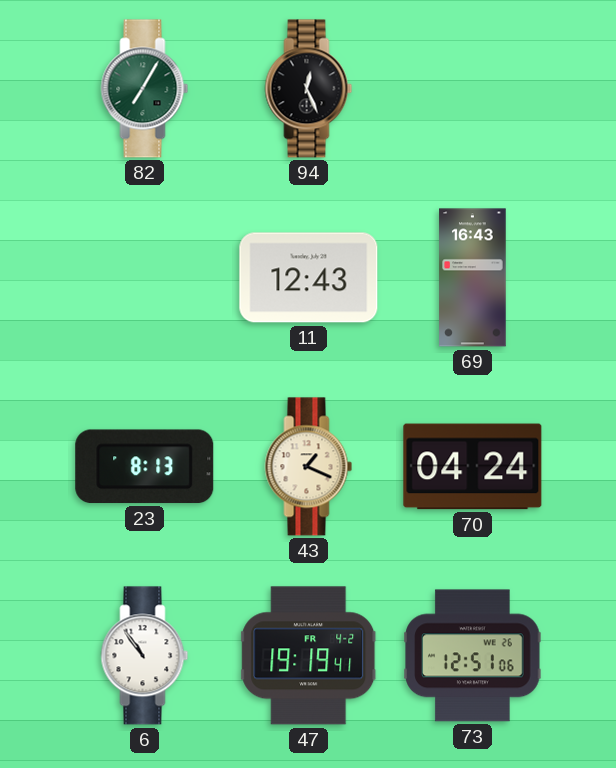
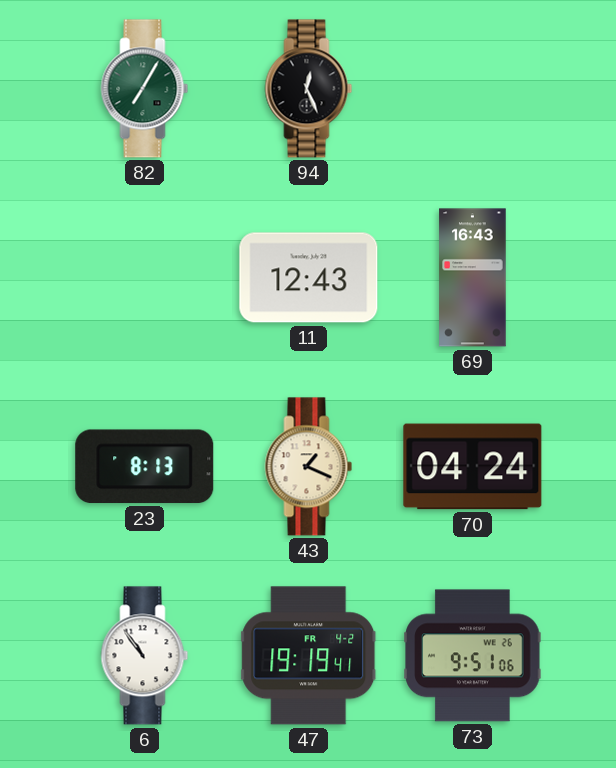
73: 12:51 -> 9:51 (473, 656)
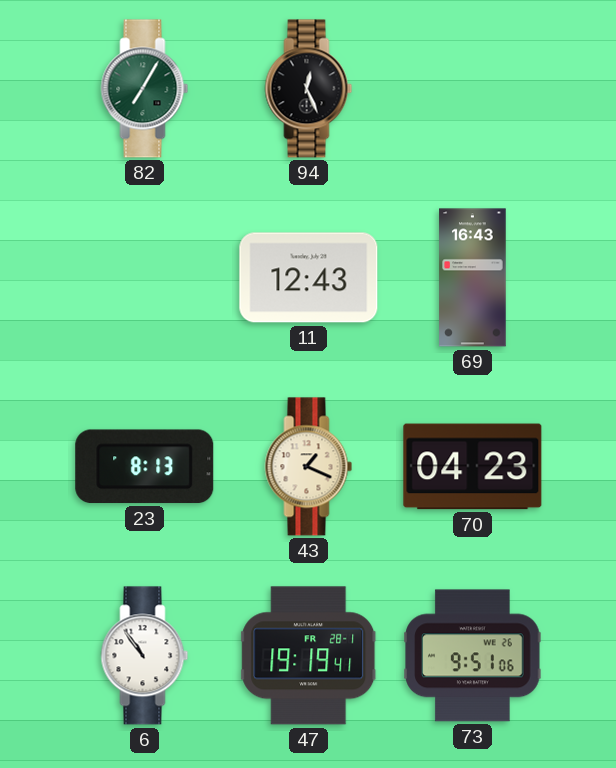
70: 04:24 -> 04:23 (473, 467)
47 date: FR 4-2 -> FR 28-1 (309, 656)
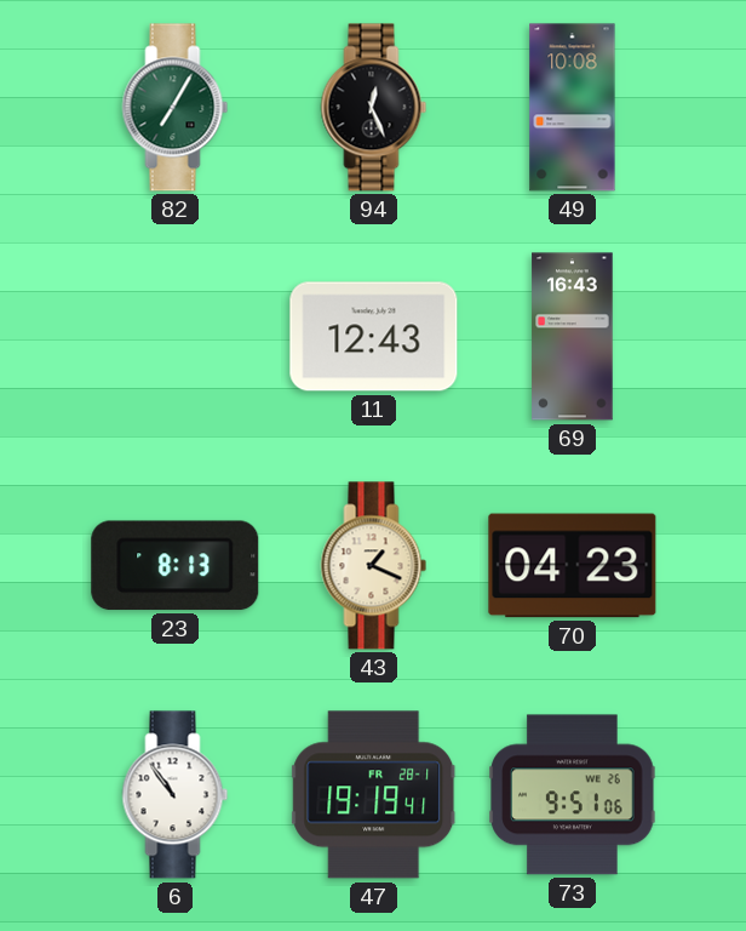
49: none -> 10:08 (573, 108)
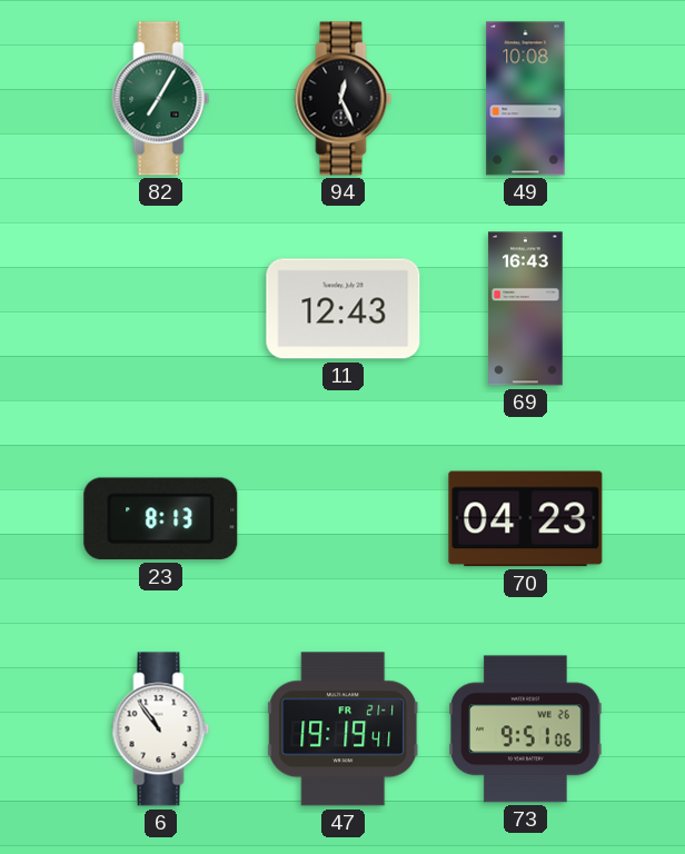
43: 1:19 -> none (374, 566)
47 date: FR 28-1 -> FR 21-1 (344, 729)
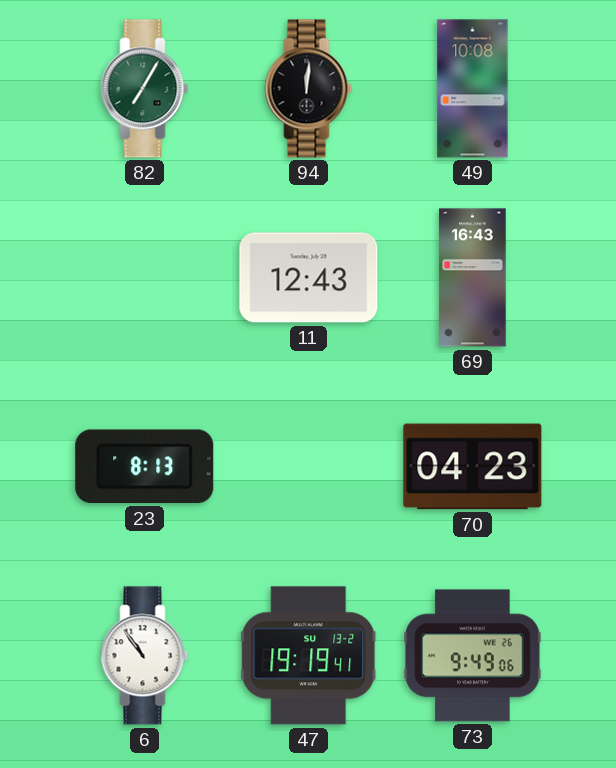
94: 12:26 -> 12:01 (309, 89)
47 date: FR 21-1 -> SU 13-2 (309, 656)
73: 9:51 -> 9:49 (473, 656)
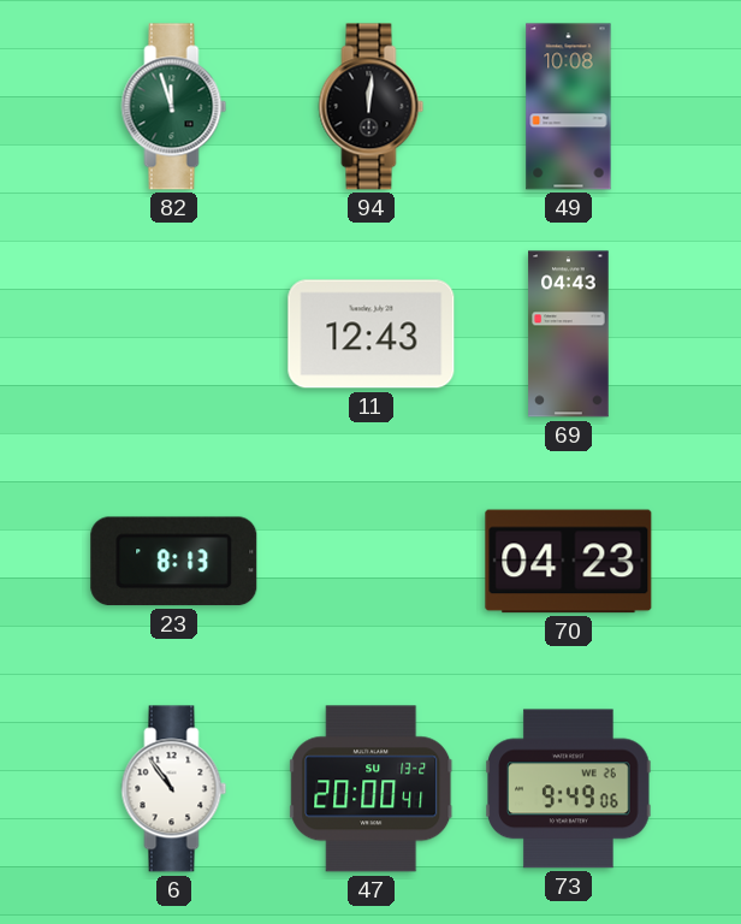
82: 7:05 -> 11:57 (174, 107)
69: 16:43 -> 04:43 (569, 334)
47: 19:19 -> 20:00 (372, 789)
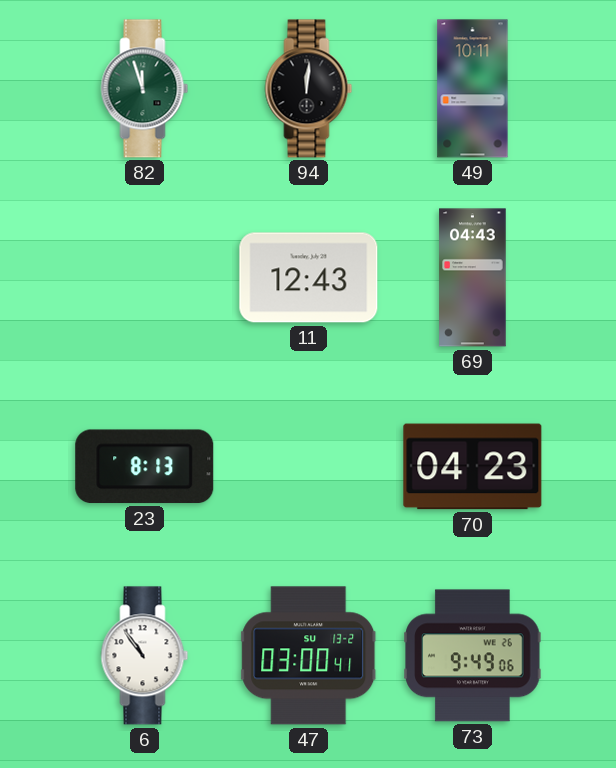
49: 10:08 -> 10:11 (473, 89)
47: 20:00 -> 03:00 (309, 656)
